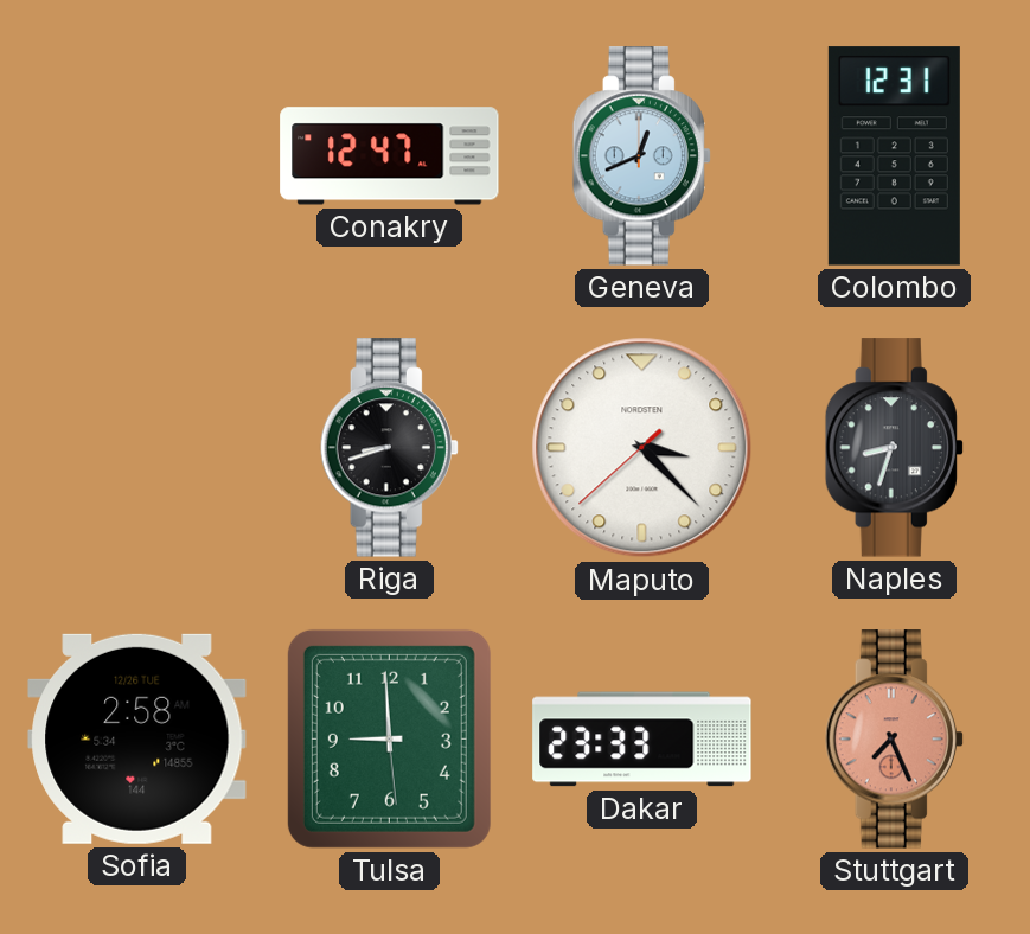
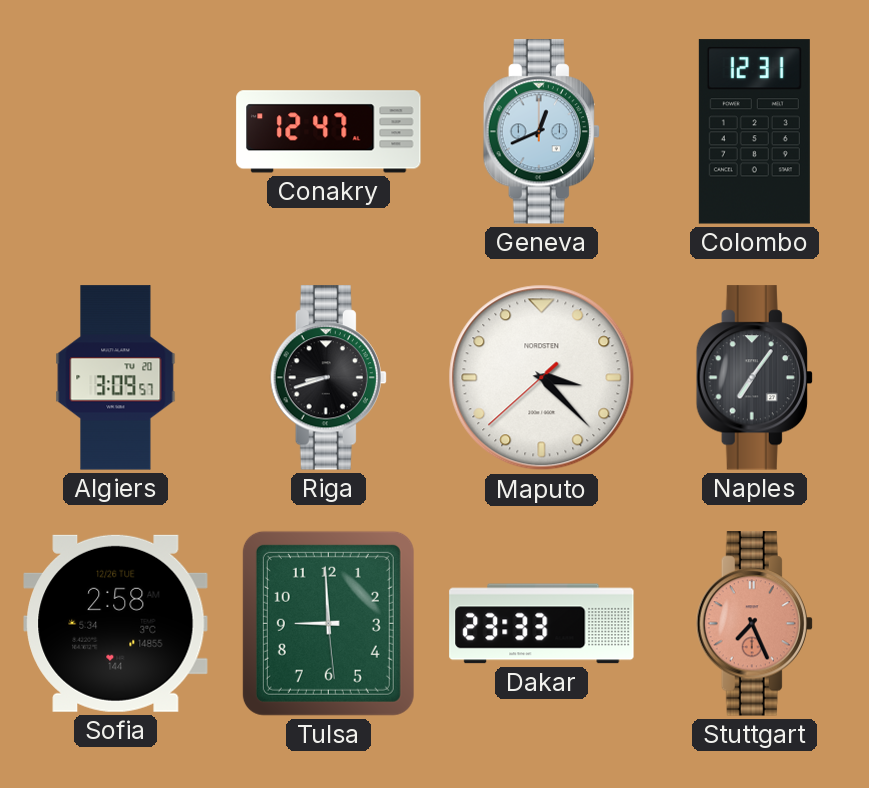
Algiers: none -> 3:09 (116, 378)
Naples: 8:33 -> 7:06 (754, 378)
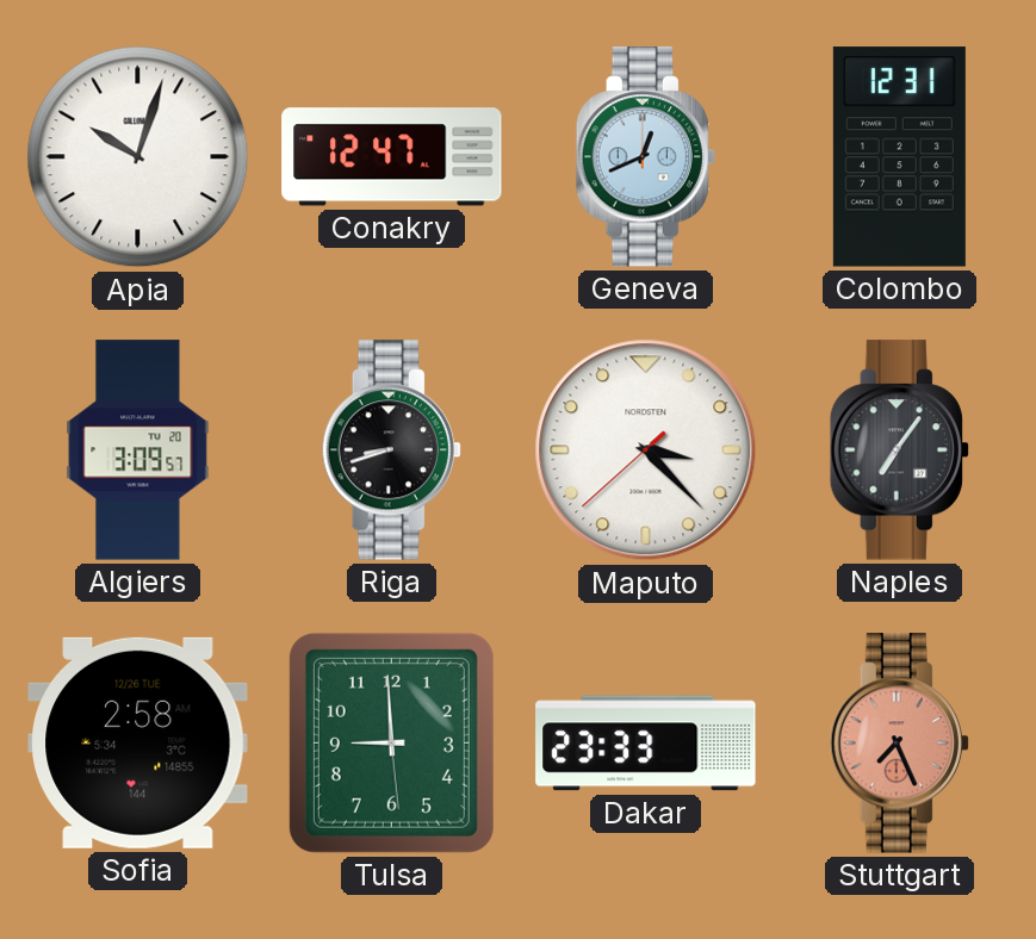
Apia: none -> 10:03 (138, 157)
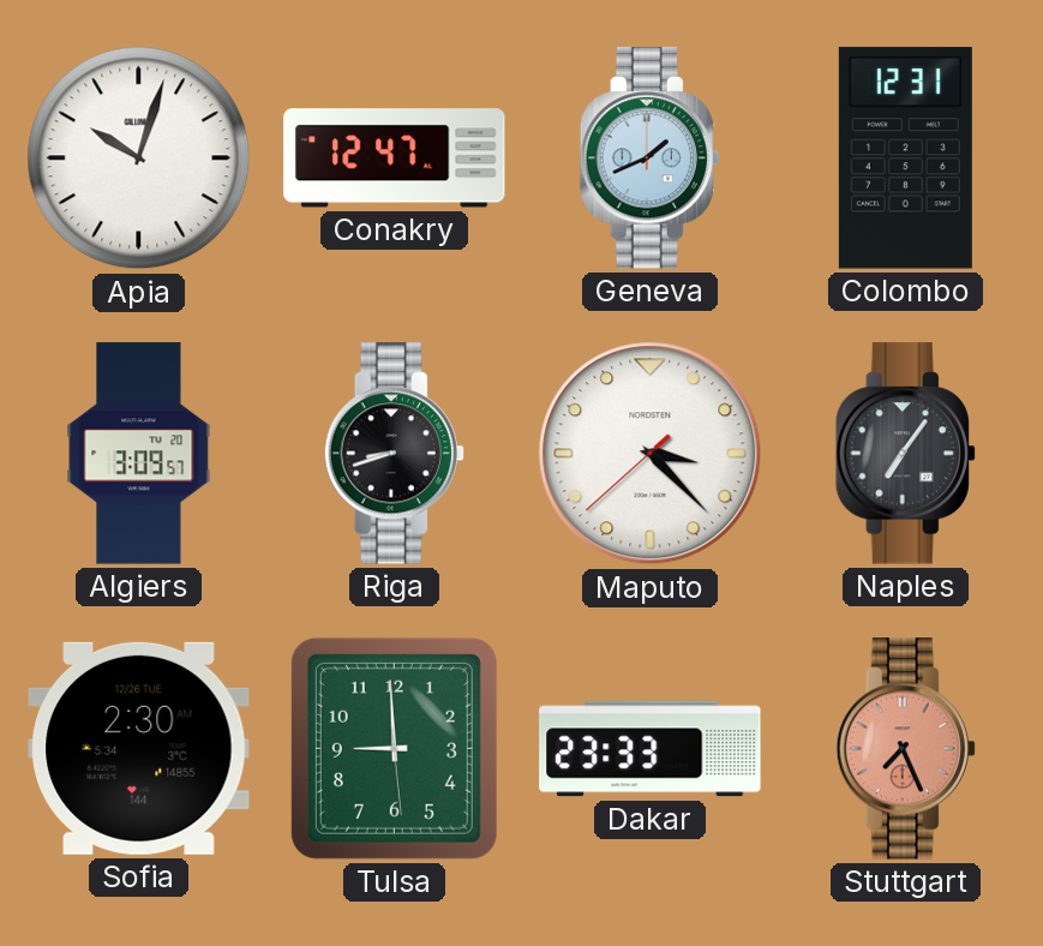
Geneva: 12:41 -> 1:41 (649, 158)
Sofia: 2:58 -> 2:30 (139, 748)
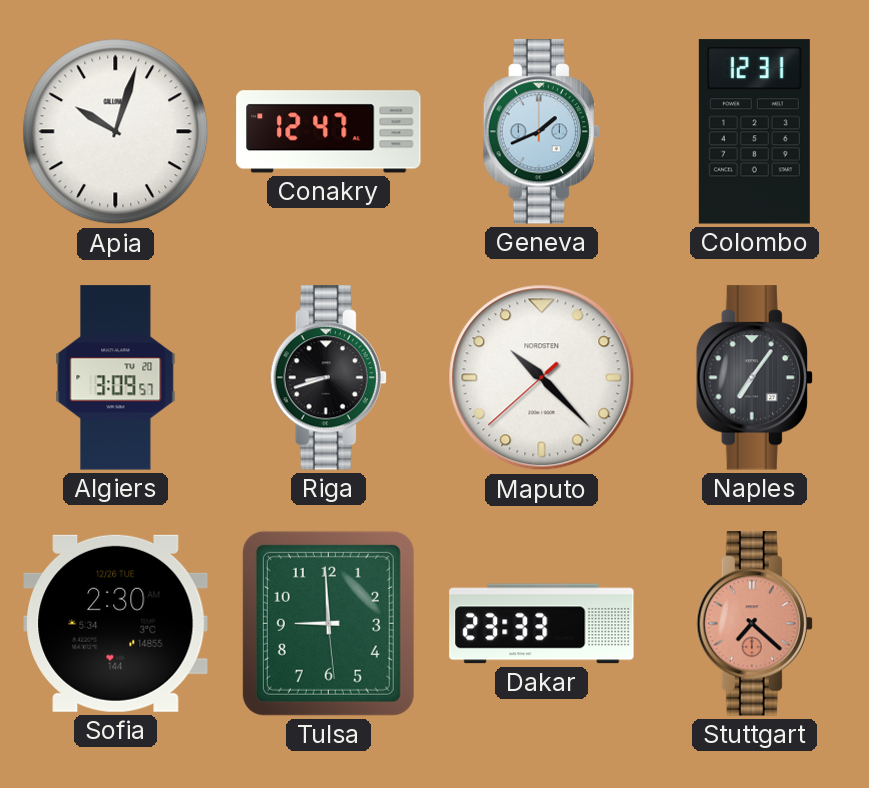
Maputo: 3:22 -> 10:22 (542, 378)
Stuttgart: 7:26 -> 7:22 (754, 624)
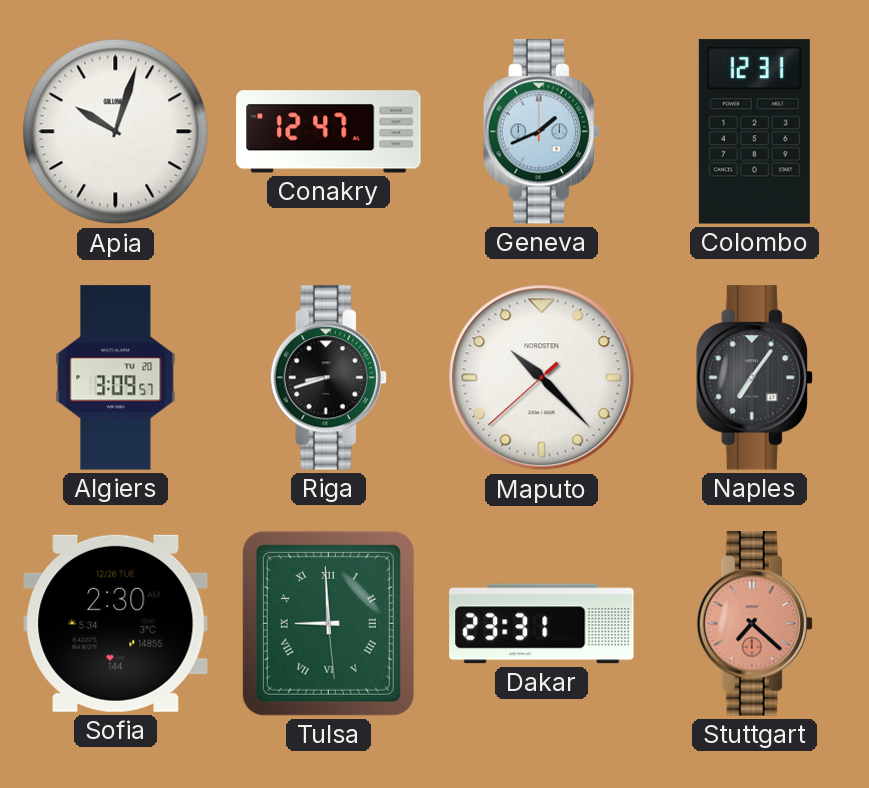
Tulsa numerals: Arabic -> Roman (328, 623)
Dakar: 23:33 -> 23:31 (542, 624)
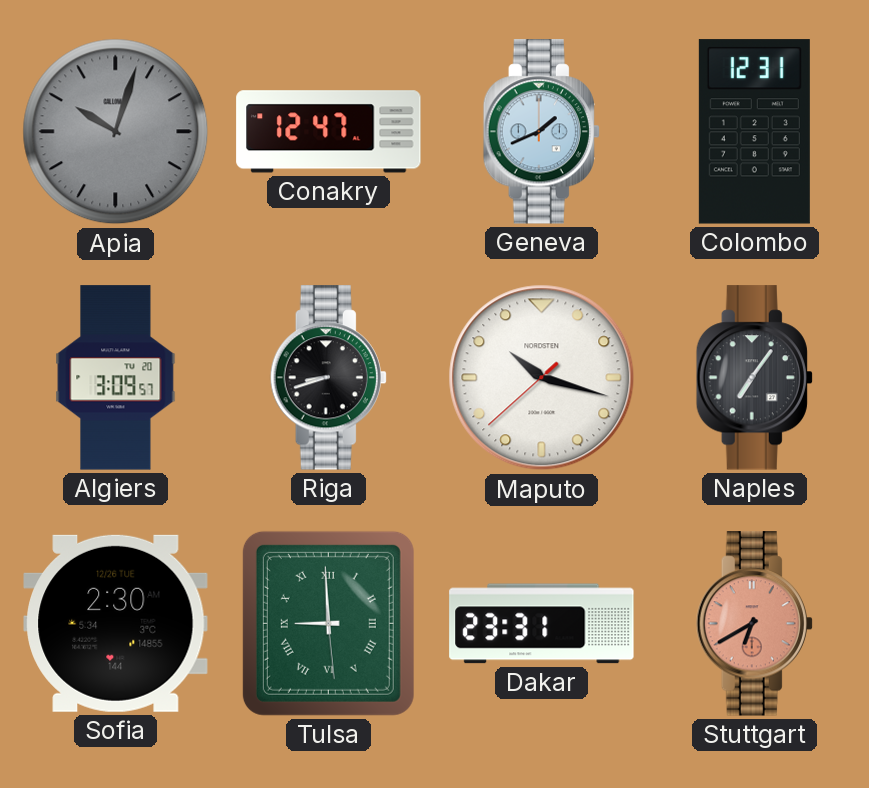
Apia dial: white -> grey (116, 132)
Maputo: 10:22 -> 10:17 (542, 378)
Stuttgart: 7:22 -> 6:40 (754, 624)
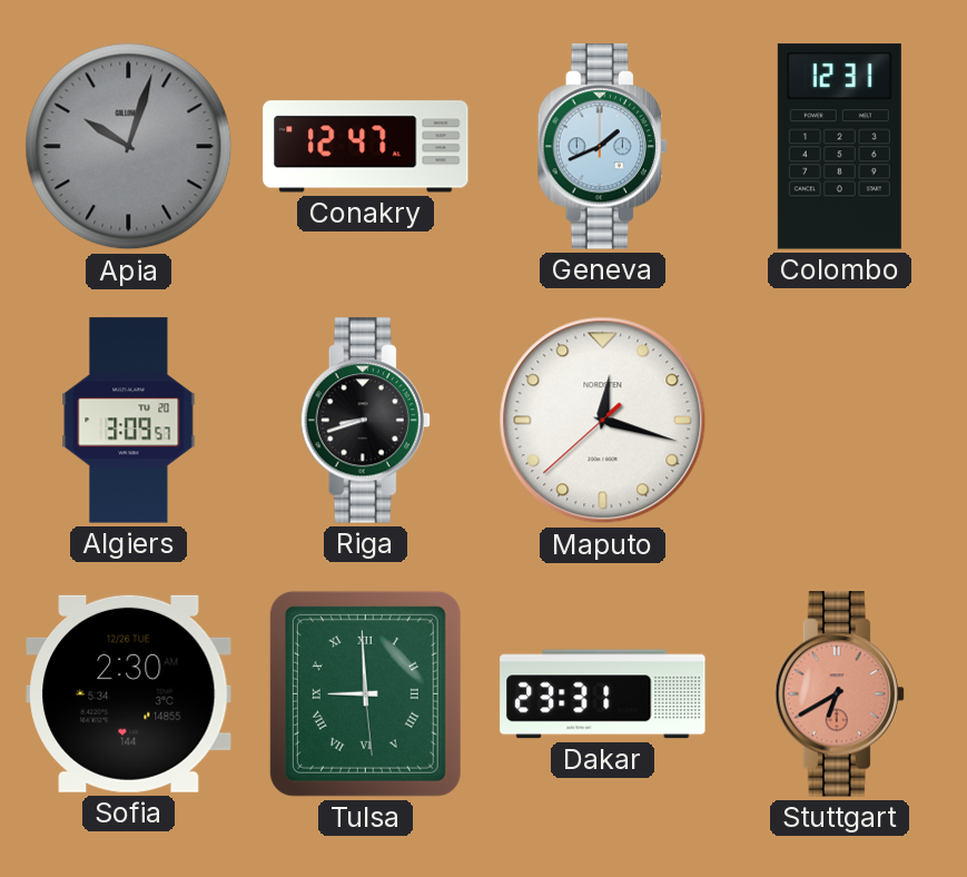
Maputo: 10:17 -> 12:17 (603, 421)
Naples: 7:06 -> none (754, 378)
